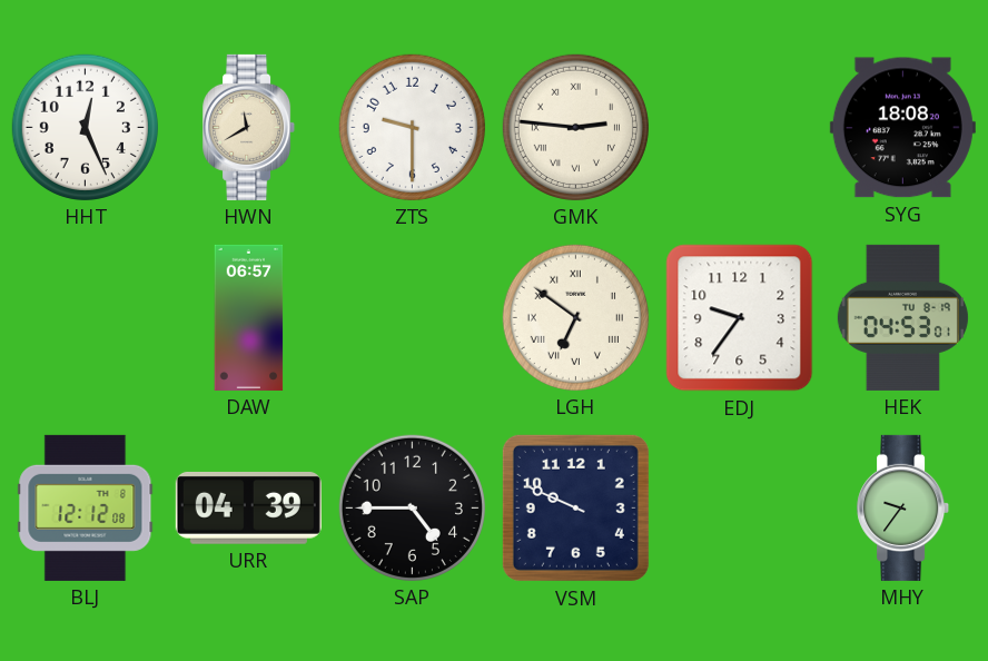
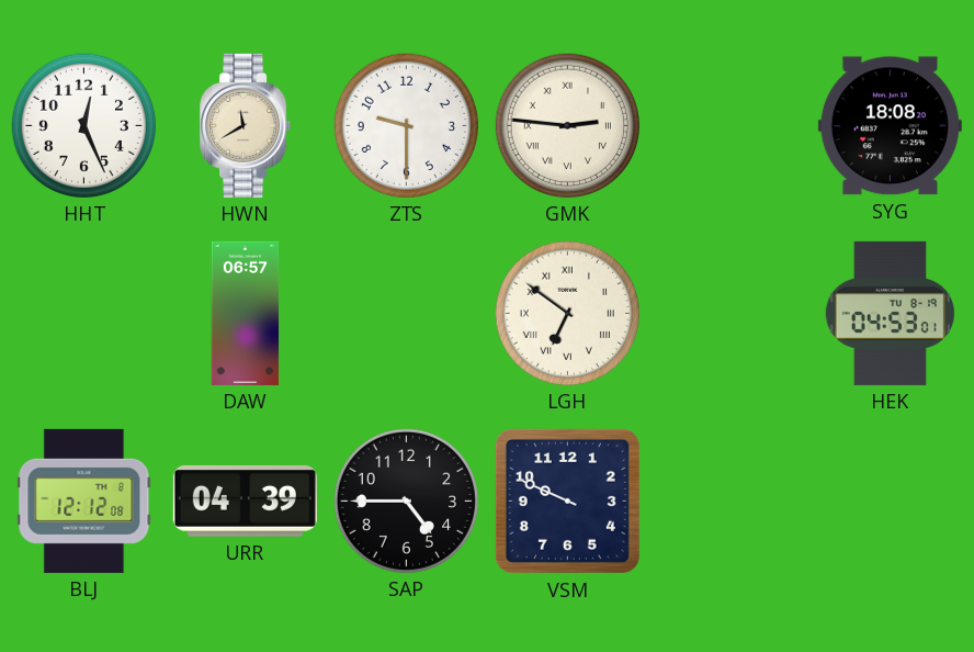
EDJ: 9:36 -> none (740, 318)
MHY: 9:36 -> none (903, 507)
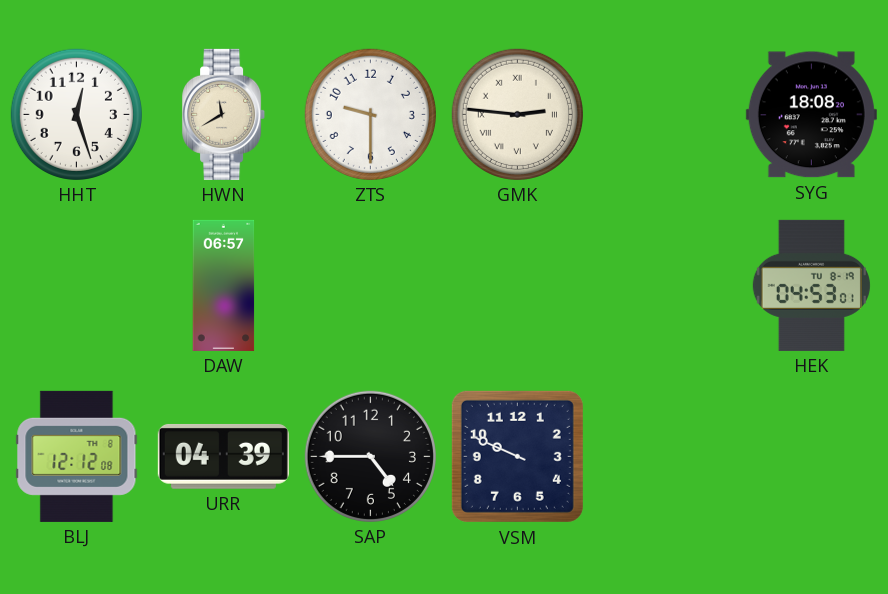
HHT: 12:26 -> 12:27 (76, 114)
LGH: 6:51 -> none (567, 313)
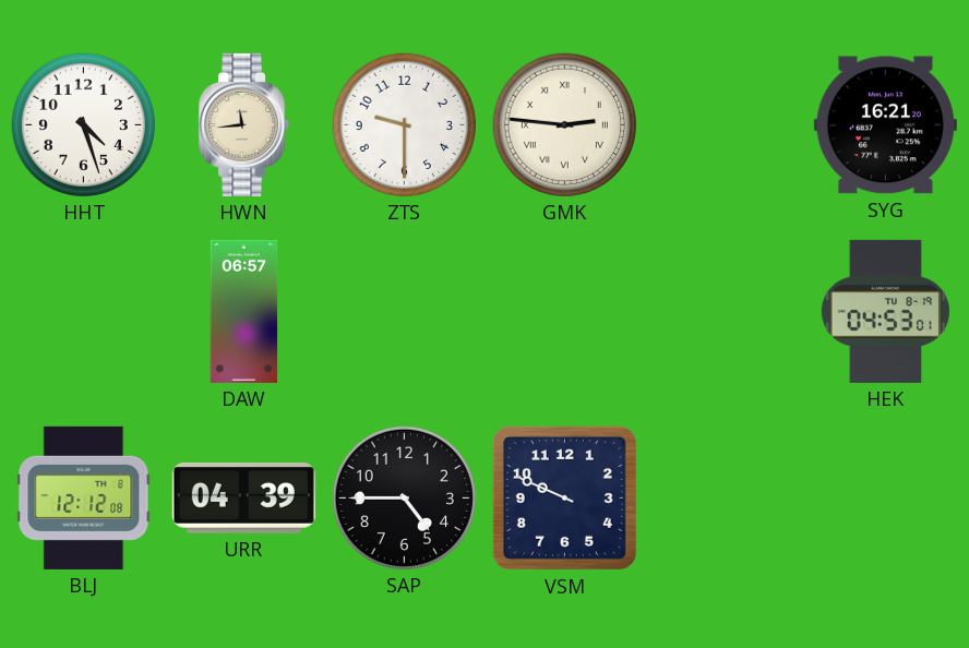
HHT: 12:27 -> 4:27 (83, 124)
HWN: 11:40 -> 11:44 (244, 124)
SYG: 18:08 -> 16:21 (885, 125)
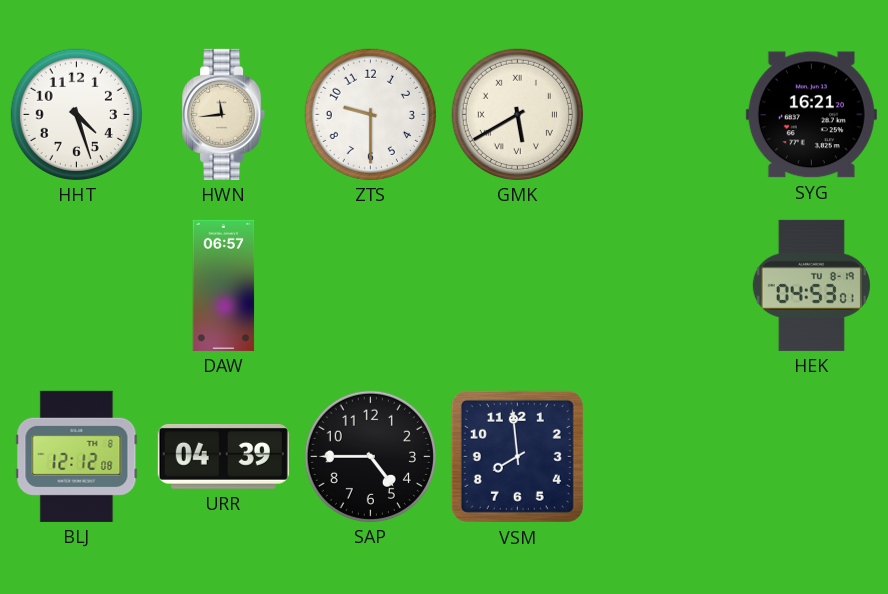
GMK: 2:46 -> 5:40 (517, 114)
VSM: 9:49 -> 7:59 (517, 456)
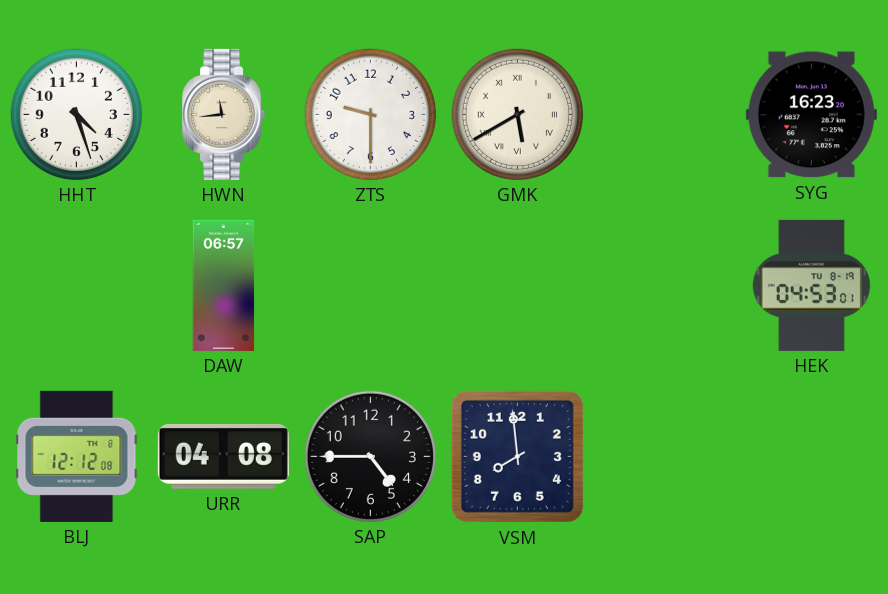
SYG: 16:21 -> 16:23 (811, 115)
URR: 04:39 -> 04:08 (223, 456)
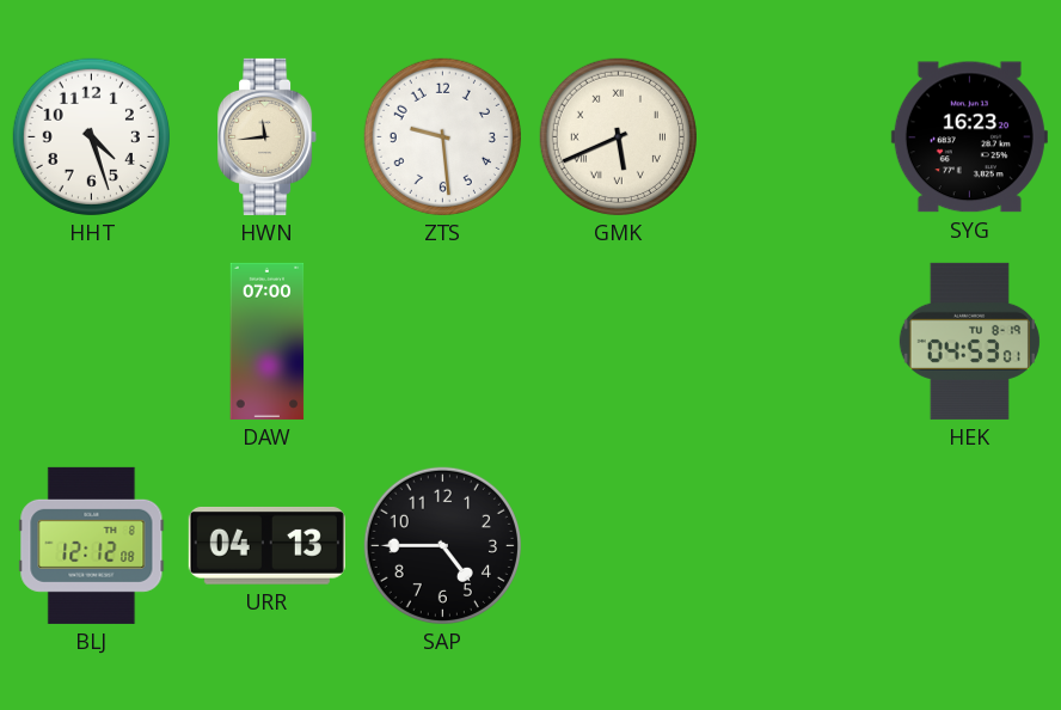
ZTS: 9:30 -> 9:29 (442, 136)
GMK: 5:40 -> 5:41 (618, 136)
DAW: 06:57 -> 07:00 (268, 341)
URR: 04:08 -> 04:13 (266, 545)
VSM: 7:59 -> none (517, 456)
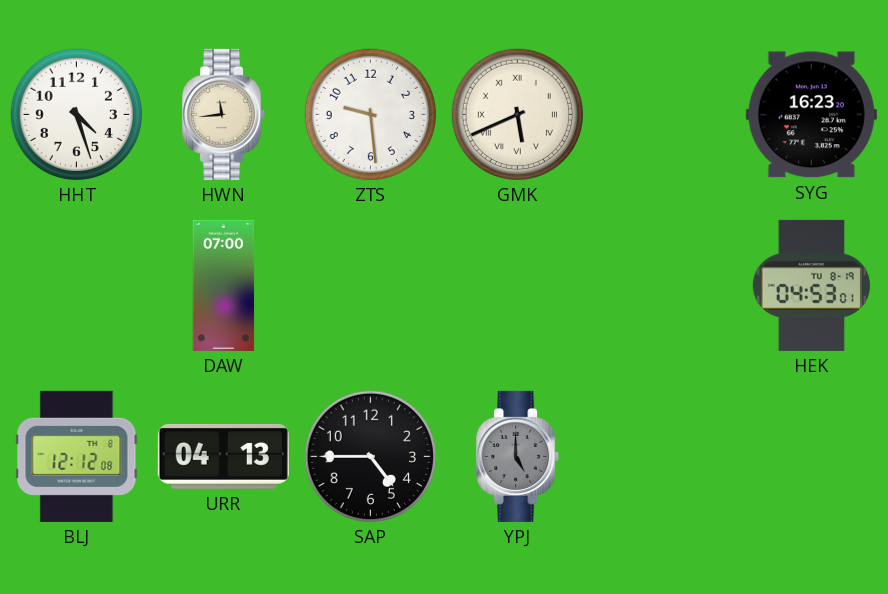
YPJ: none -> 5:00 (518, 456)
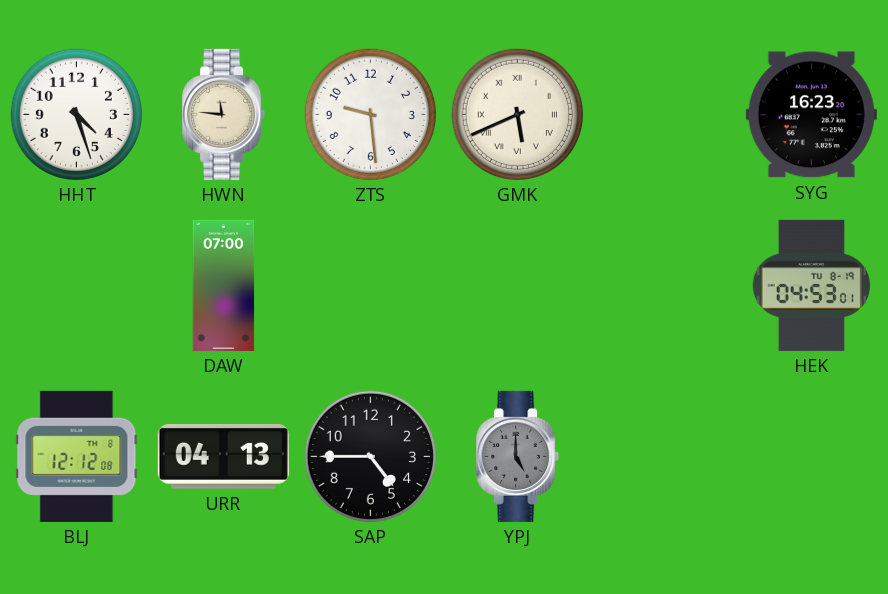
HWN: 11:44 -> 11:46 (224, 114)
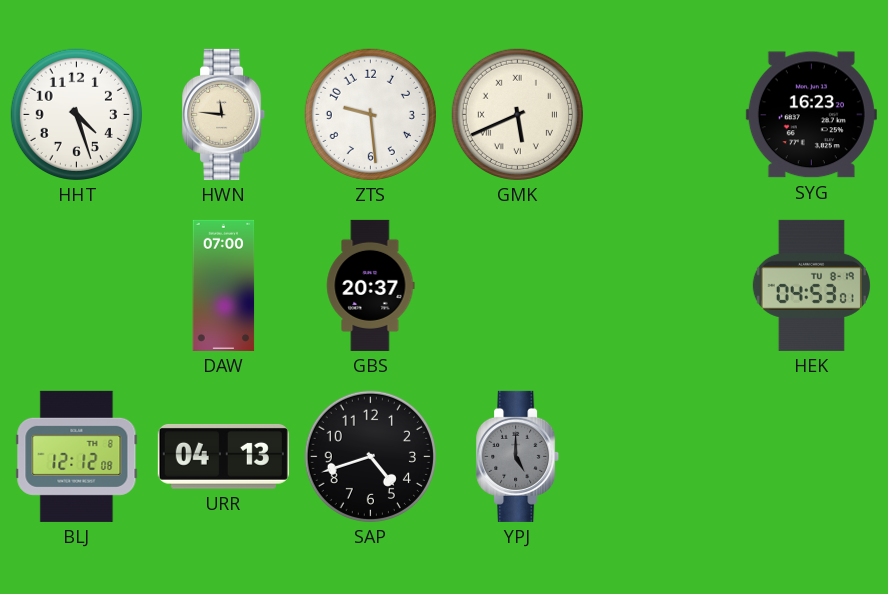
GBS: none -> 20:37 (371, 285)
SAP: 4:45 -> 4:42 (370, 456)
